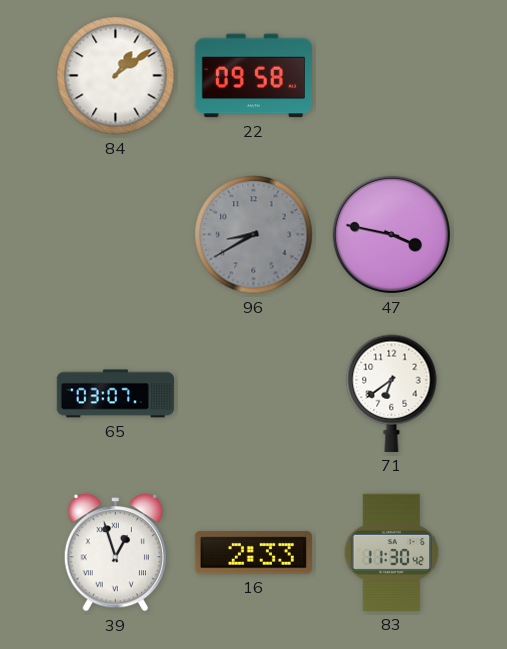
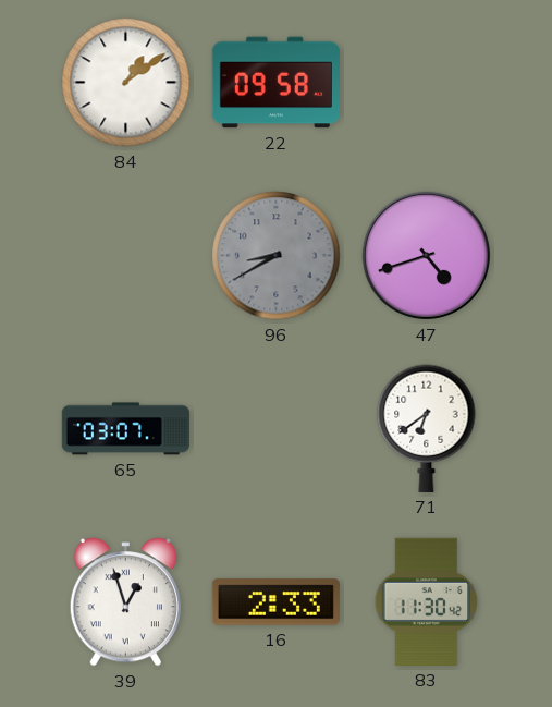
47: 3:47 -> 4:42 (426, 255)
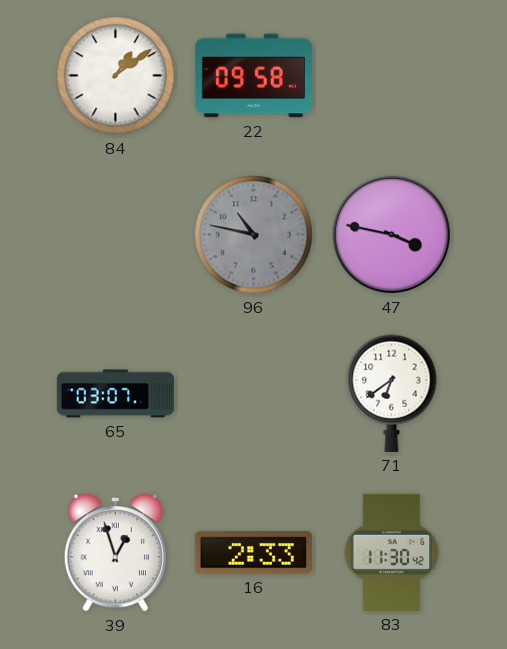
96: 8:40 -> 10:47 (254, 235)
47: 4:42 -> 3:47 (391, 234)
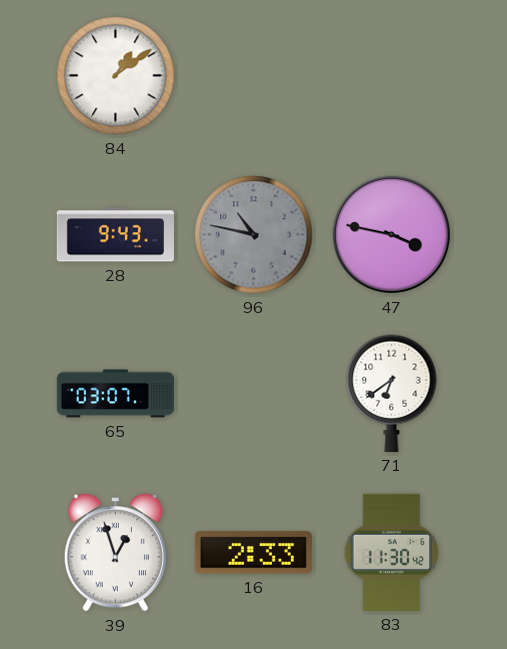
22: 09:58 -> none (253, 76)
28: none -> 9:43 (115, 235)
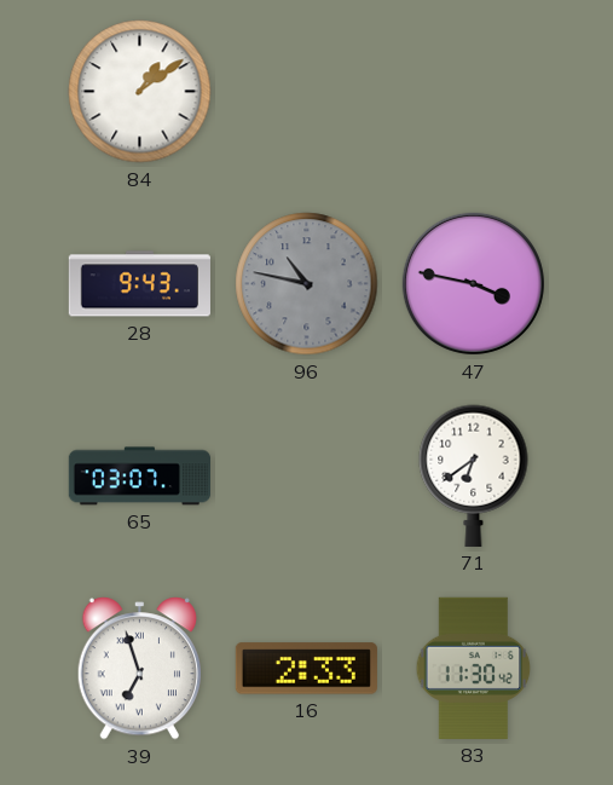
39: 12:57 -> 6:57 (139, 669)
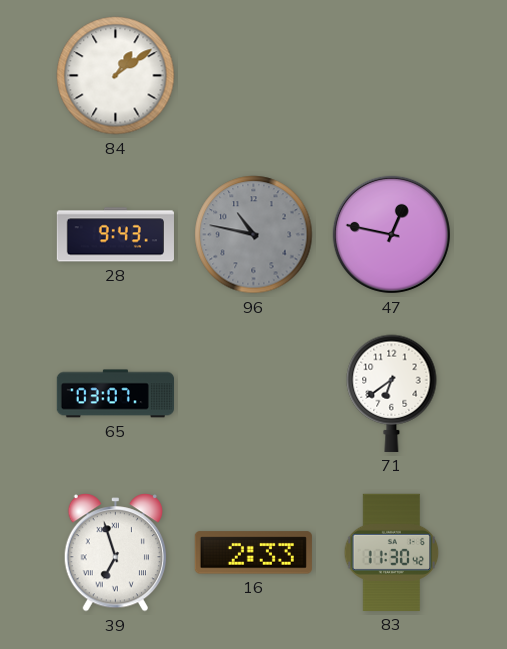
47: 3:47 -> 12:47 (391, 234)
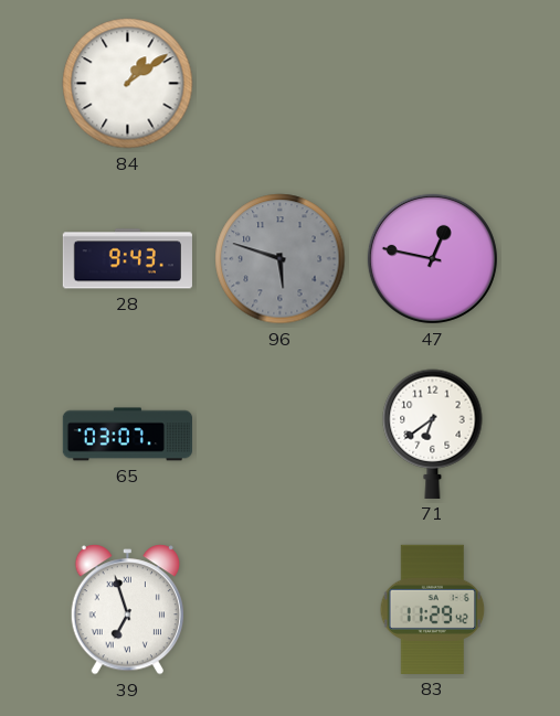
96: 10:47 -> 5:48 (281, 259)
16: 2:33 -> none (253, 553)
83: 11:30 -> 11:29 (433, 609)
